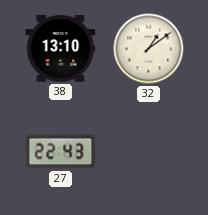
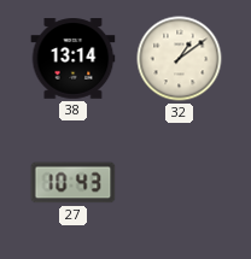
38: 13:10 -> 13:14 (74, 59)
27: 22:43 -> 10:43 (74, 183)
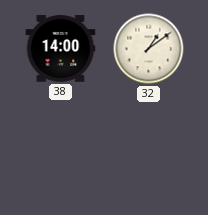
38: 13:14 -> 14:00 (61, 49)
27: 10:43 -> none (74, 183)
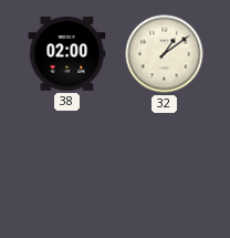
38: 14:00 -> 02:00 (67, 54)
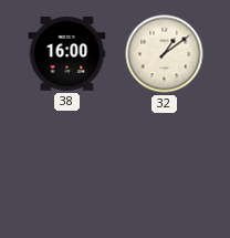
38: 02:00 -> 16:00 (67, 54)
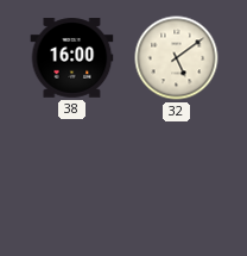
32: 1:09 -> 5:09 (177, 58)
